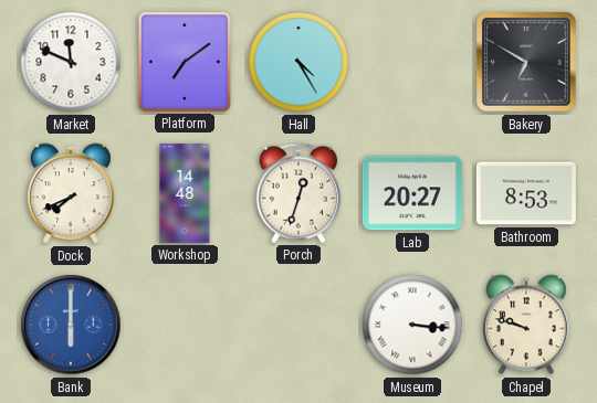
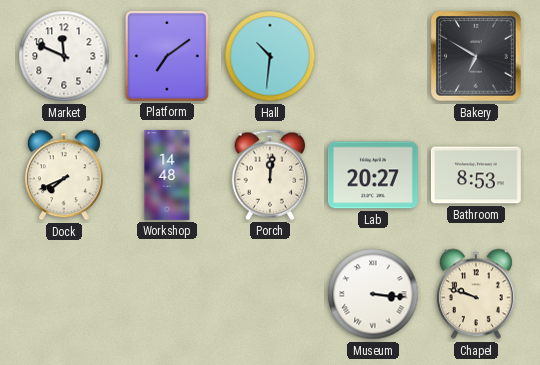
Hall: 4:25 -> 10:31 (270, 56)
Porch: 12:33 -> 12:01 (270, 175)
Bank: 6:00 -> none (71, 325)
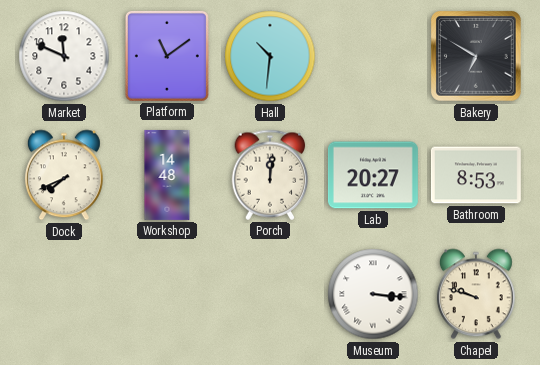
Platform: 7:09 -> 11:09 (167, 56)
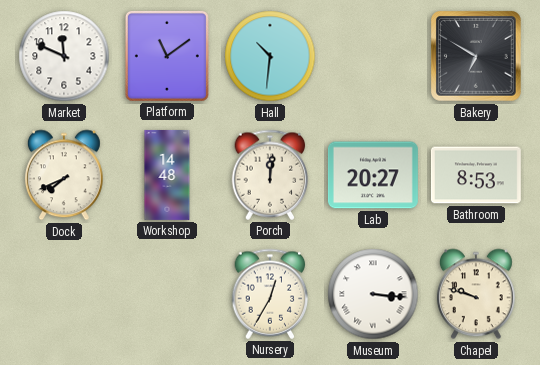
Nursery: none -> 12:35 (270, 294)
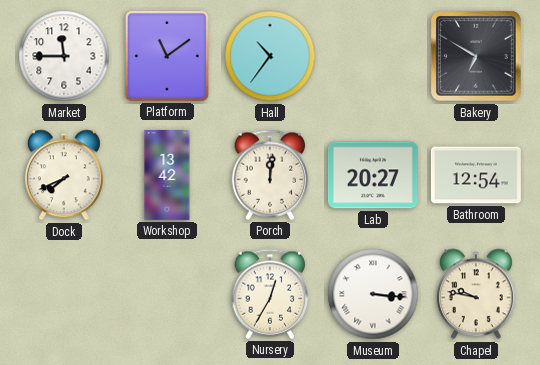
Market: 11:49 -> 11:45 (64, 56)
Hall: 10:31 -> 10:36 (270, 56)
Workshop: 14:48 -> 13:42 (167, 175)
Bathroom: 8:53 -> 12:54 (476, 175)
Chapel: 9:48 -> 9:47 (476, 294)
